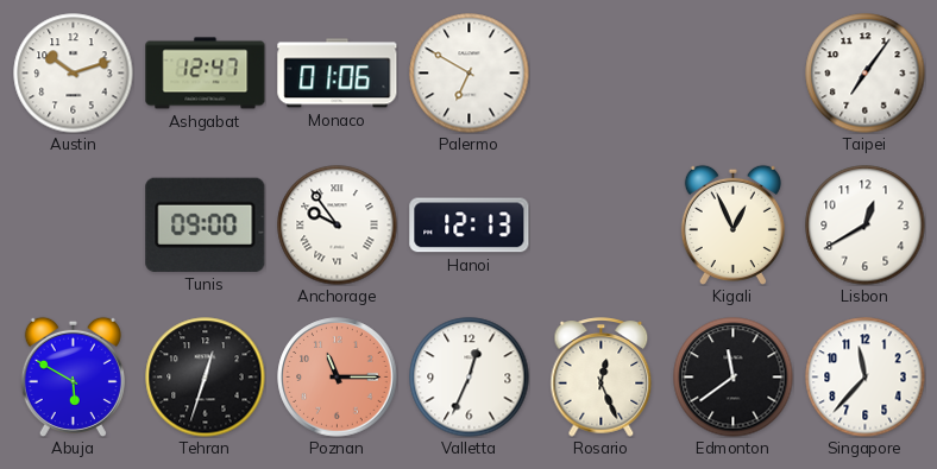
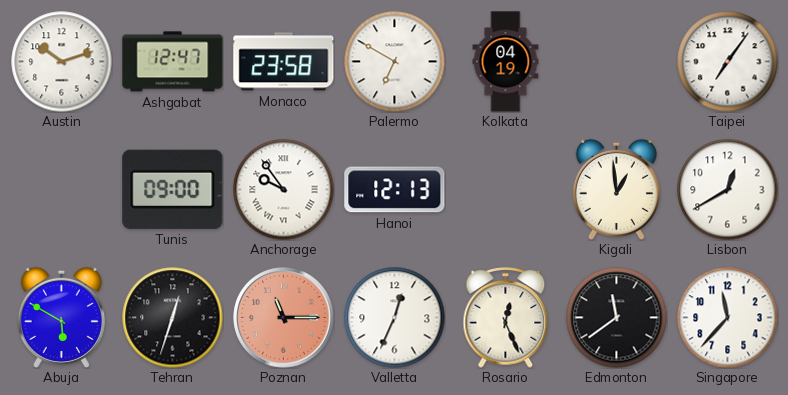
Monaco: 01:06 -> 23:58 (284, 62)
Kolkata: none -> 04:19 (506, 62)
Kigali: 12:56 -> 12:59 (616, 189)
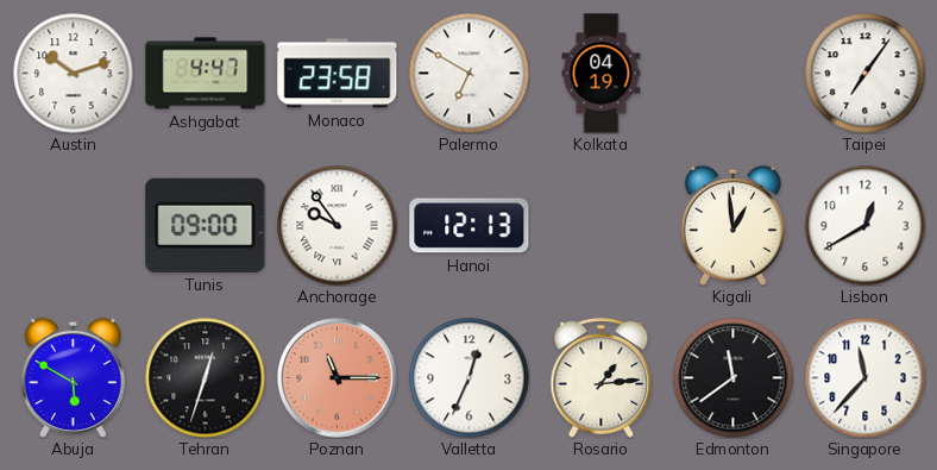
Ashgabat: 12:47 -> 4:47 (206, 74)
Rosario: 12:26 -> 1:14 (602, 378)
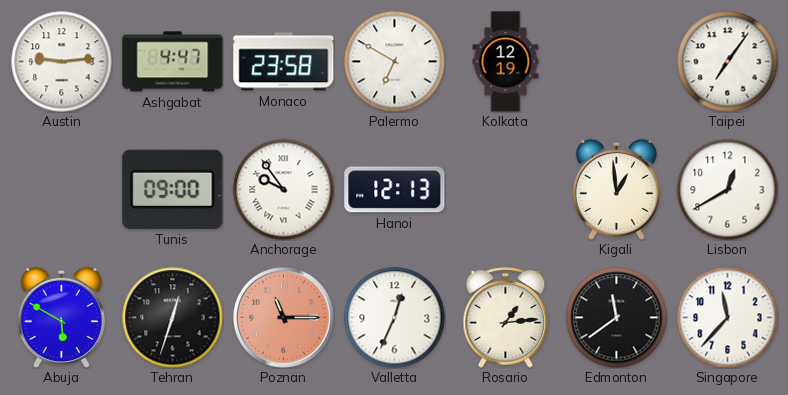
Austin: 10:12 -> 9:14 (62, 62)
Kolkata: 04:19 -> 12:19 (506, 62)
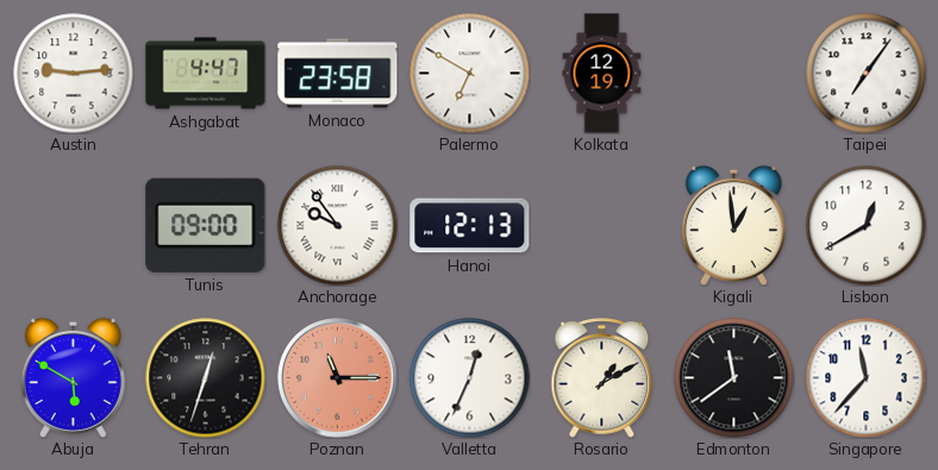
Rosario: 1:14 -> 1:10 (602, 378)
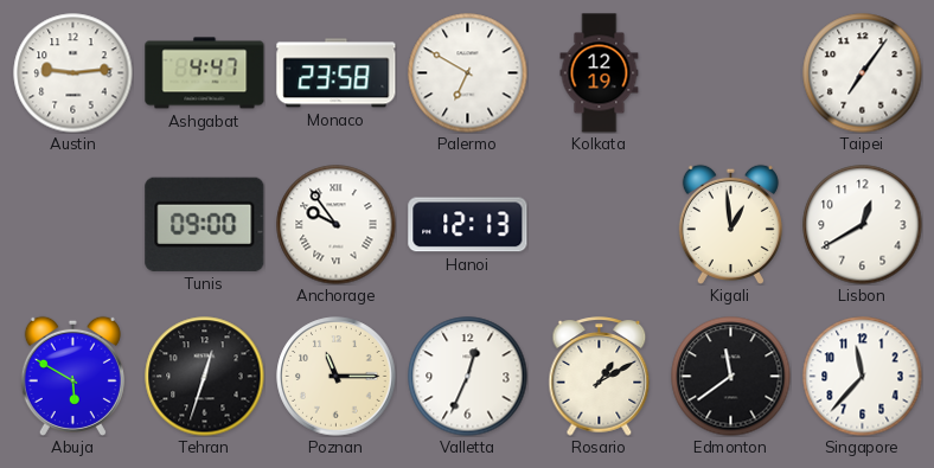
Poznan dial: salmon -> cream (337, 377)
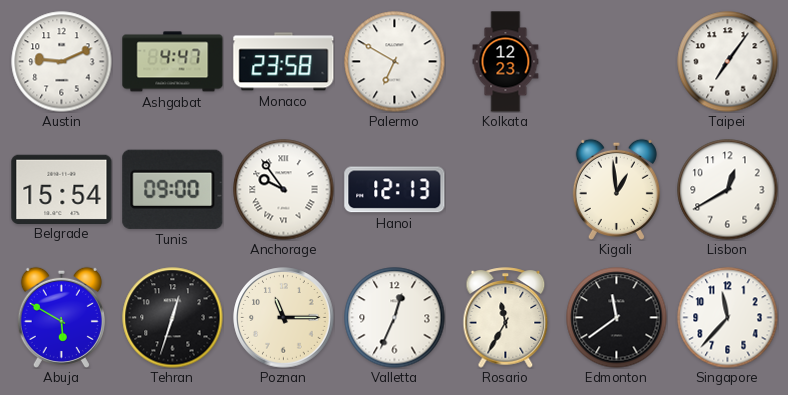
Austin: 9:14 -> 9:11 (62, 62)
Kolkata: 12:19 -> 12:23 (506, 62)
Belgrade: none -> 15:54 (62, 189)
Rosario: 1:10 -> 11:35 (506, 318)
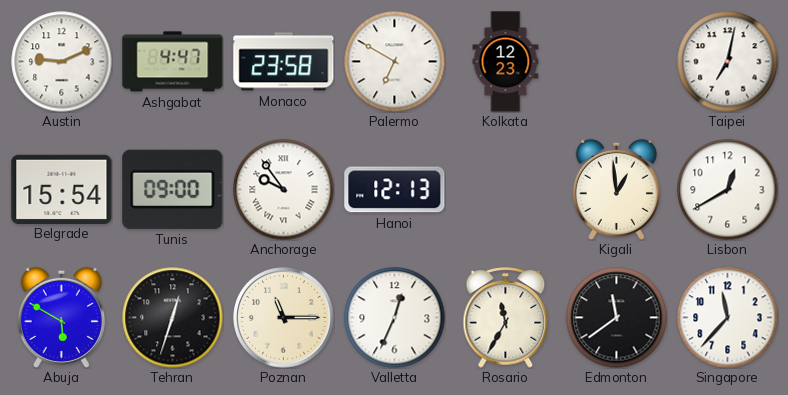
Taipei: 7:06 -> 7:02 (728, 62)
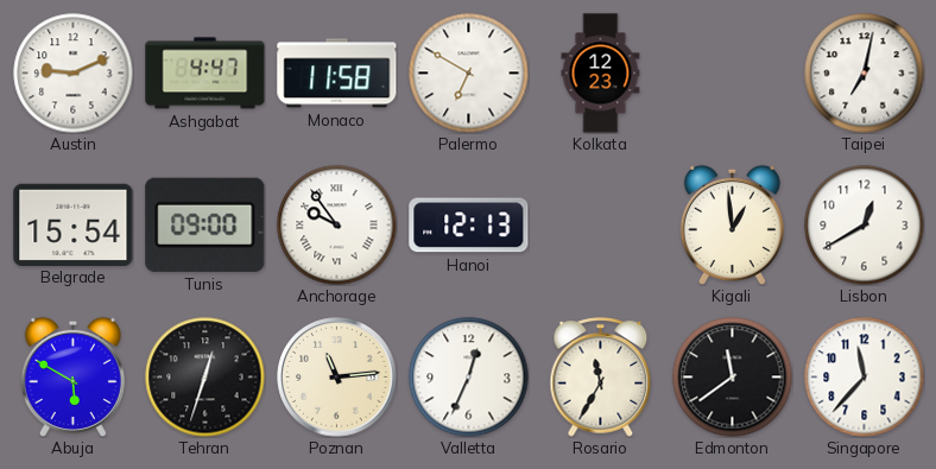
Monaco: 23:58 -> 11:58 (337, 74)
Poznan: 11:15 -> 11:14 (337, 378)
